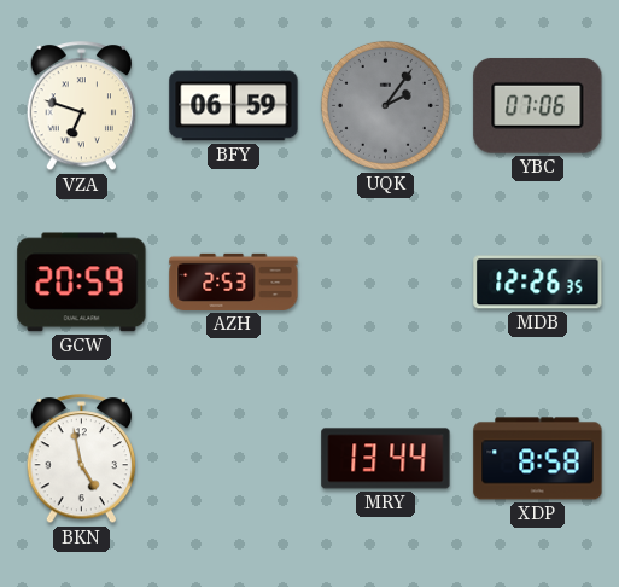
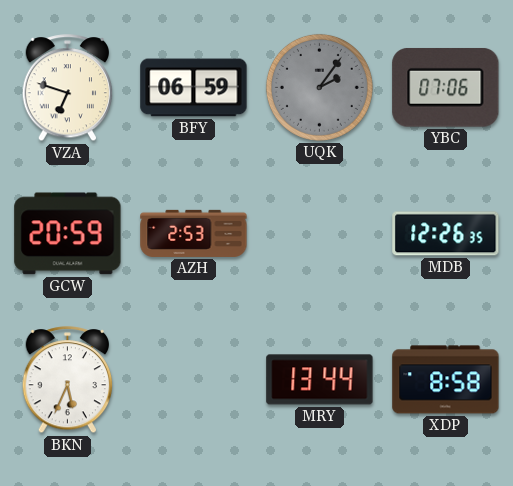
BKN: 4:58 -> 5:34 (68, 380)
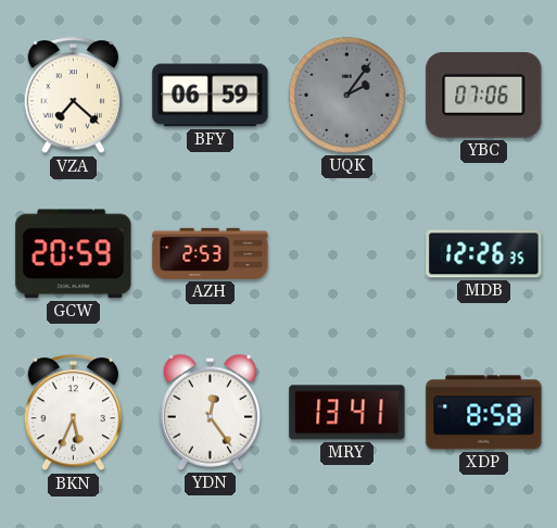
VZA: 6:48 -> 7:22 (74, 96)
YDN: none -> 12:24 (210, 412)
MRY: 13:44 -> 13:41 (347, 413)
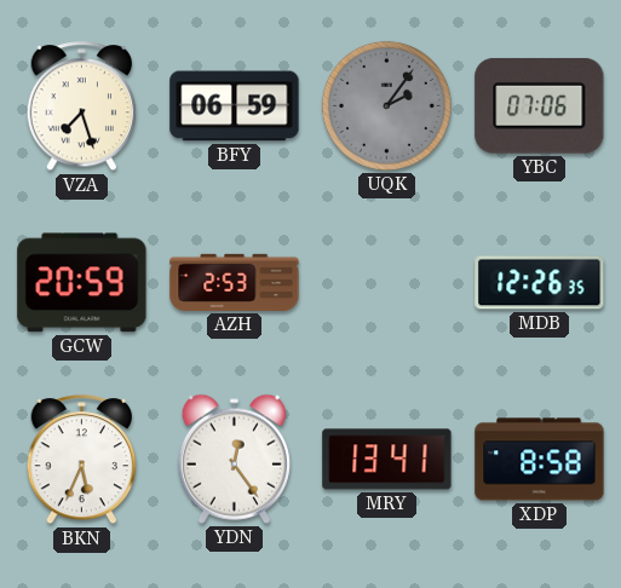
VZA: 7:22 -> 7:27 (82, 106)
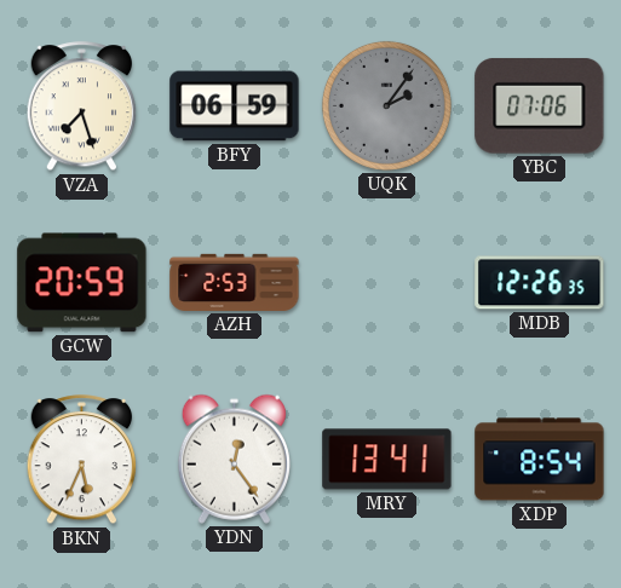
XDP: 8:58 -> 8:54 (540, 460)
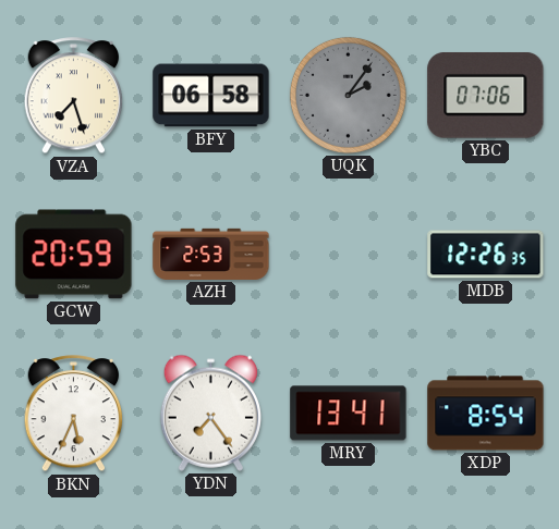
BFY: 06:59 -> 06:58 (211, 96)
YDN: 12:24 -> 7:24 (210, 413)
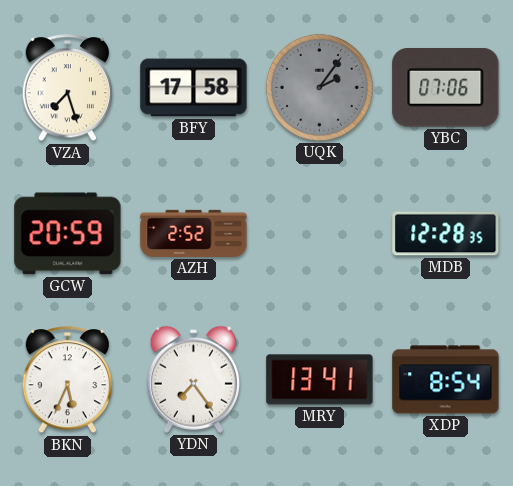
BFY: 06:58 -> 17:58 (194, 88)
AZH: 2:53 -> 2:52 (194, 233)
MDB: 12:26 -> 12:28 (446, 234)
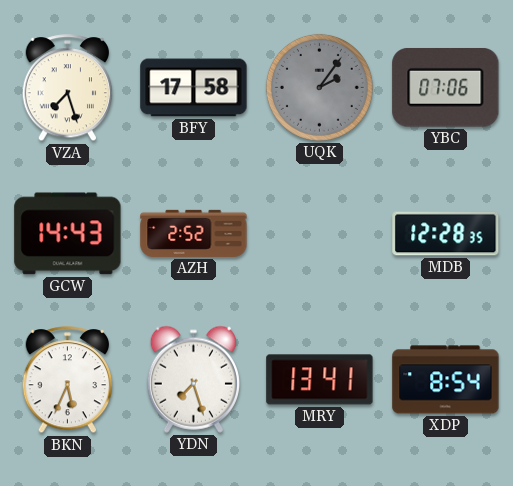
GCW: 20:59 -> 14:43 (68, 234)
YDN: 7:24 -> 7:27 (193, 379)
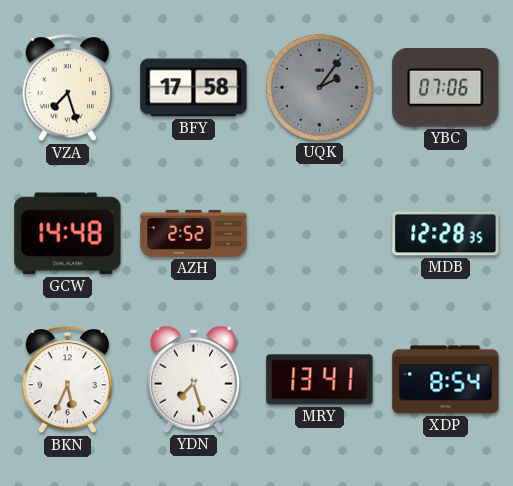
GCW: 14:43 -> 14:48 (68, 234)
